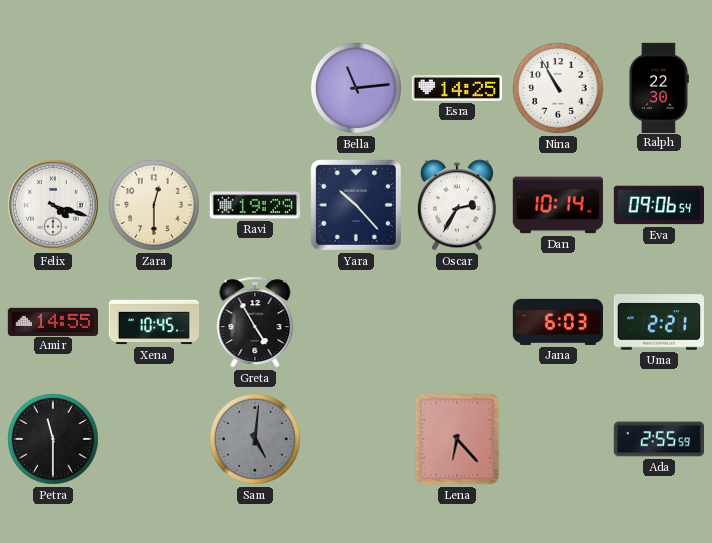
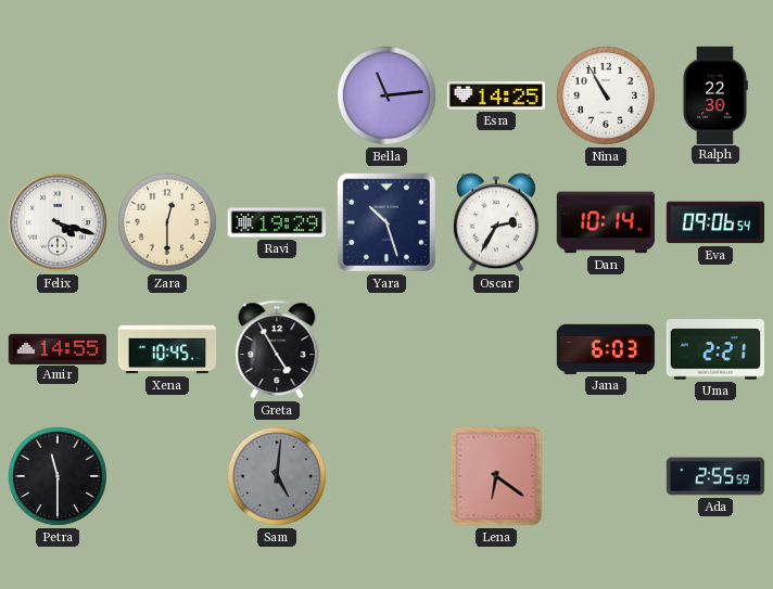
Yara: 10:23 -> 10:27 (386, 222)
Lena: 6:23 -> 6:21 (496, 476)
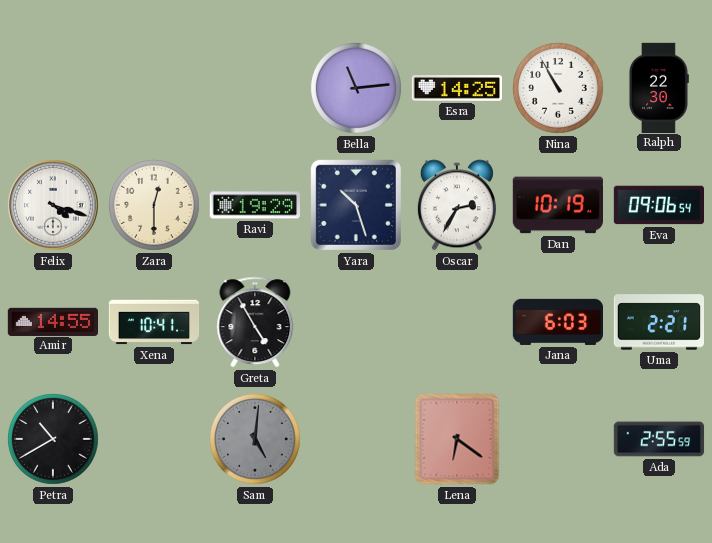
Dan: 10:14 -> 10:19 (557, 205)
Xena: 10:45 -> 10:41 (154, 322)
Petra: 11:30 -> 10:40 (54, 440)
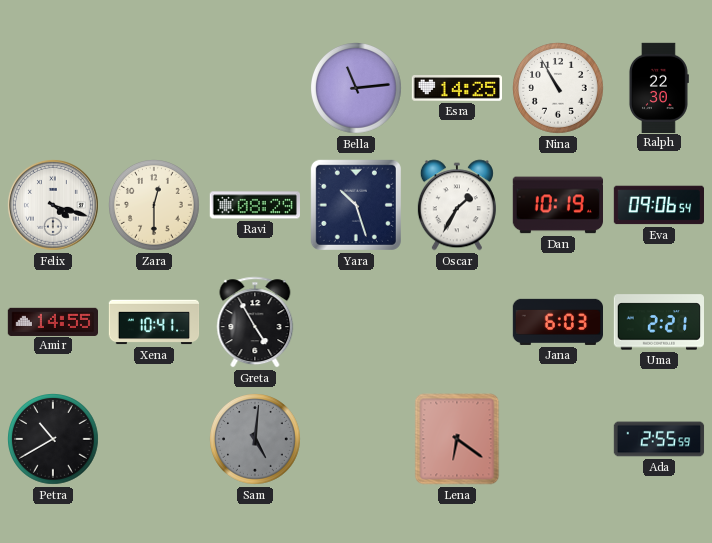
Ravi: 19:29 -> 08:29 (254, 205)
Oscar: 2:35 -> 1:35 (457, 205)
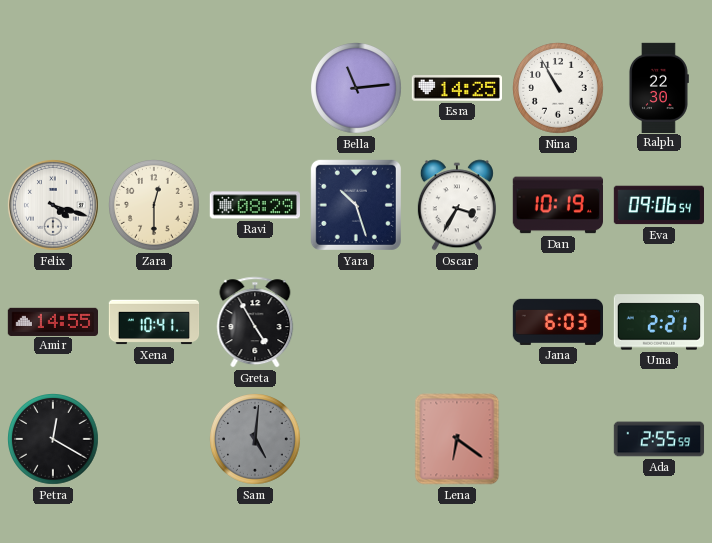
Oscar: 1:35 -> 3:35 (457, 205)
Petra: 10:40 -> 12:20 (54, 440)
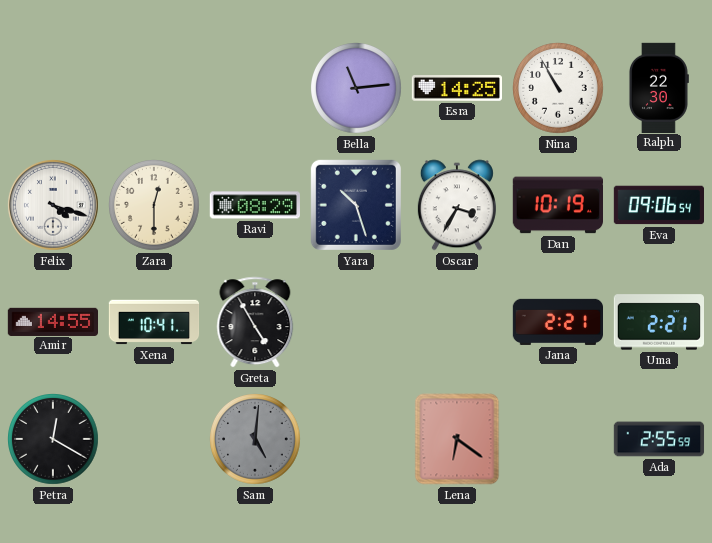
Jana: 6:03 -> 2:21 (557, 322)
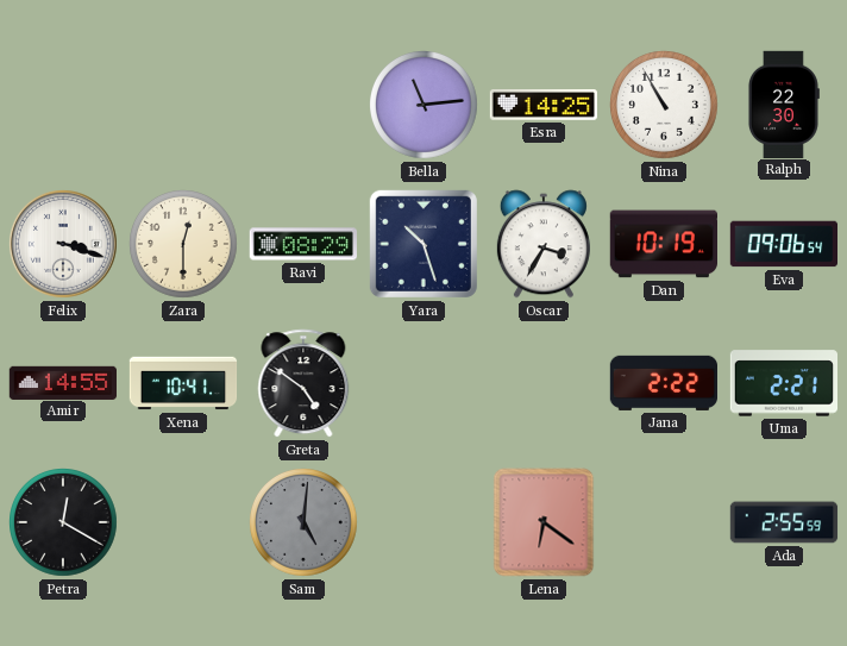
Felix: 4:18 -> 3:18 (63, 244)
Greta: 4:55 -> 4:51 (303, 383)
Jana: 2:21 -> 2:22 (663, 383)
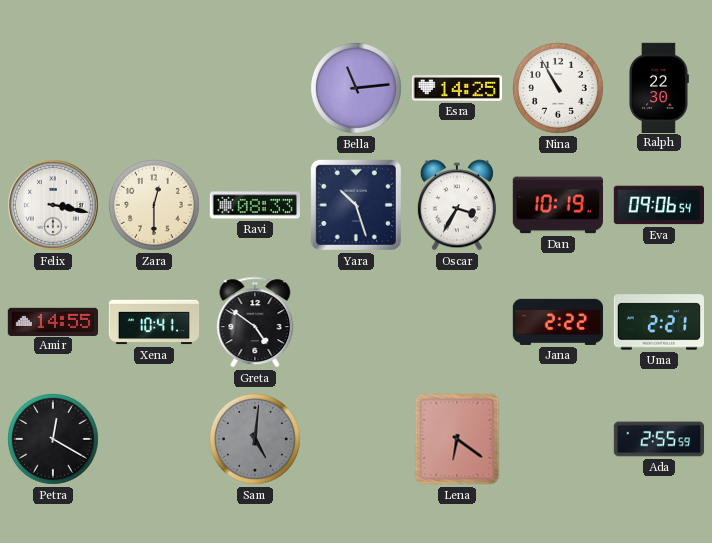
Felix: 3:18 -> 3:17 (53, 205)
Ravi: 08:29 -> 08:33 (254, 205)
